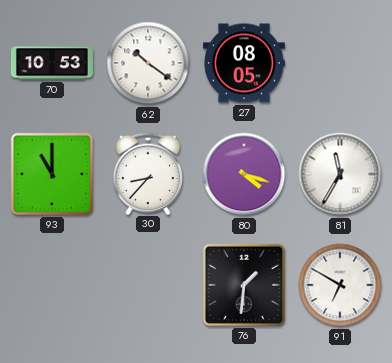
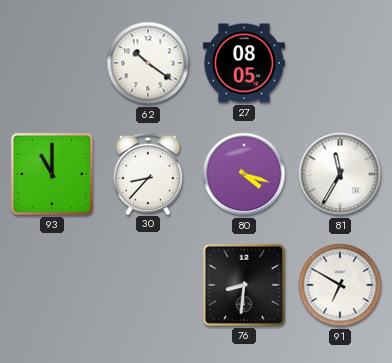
70: 10:53 -> none (52, 63)
76: 1:31 -> 8:31 (244, 285)
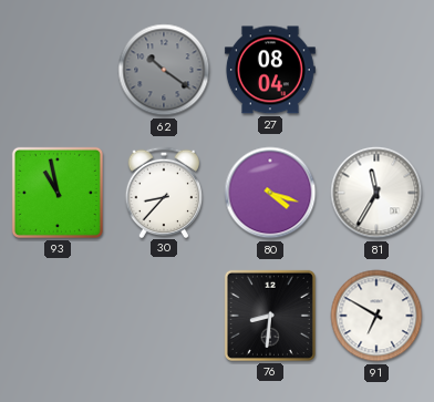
62 dial: white -> grey (164, 70)
27: 08:05 -> 08:04 (270, 70)
93: 11:00 -> 10:58 (58, 193)
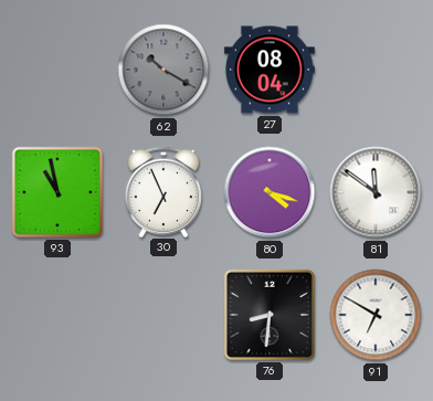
62: 10:21 -> 10:20 (163, 70)
30: 8:37 -> 6:56 (162, 191)
81: 11:35 -> 11:51 (376, 192)
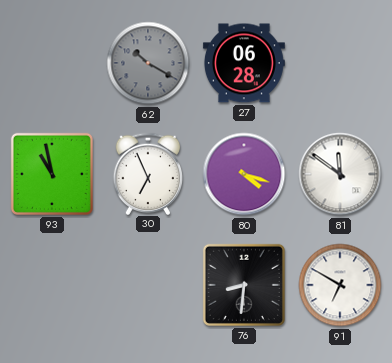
27: 08:04 -> 06:28 (244, 63)
